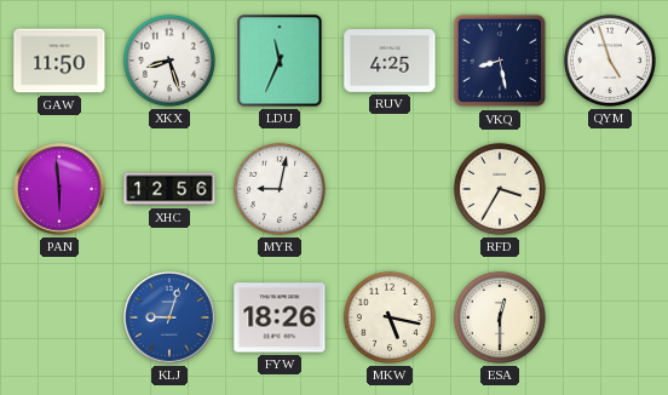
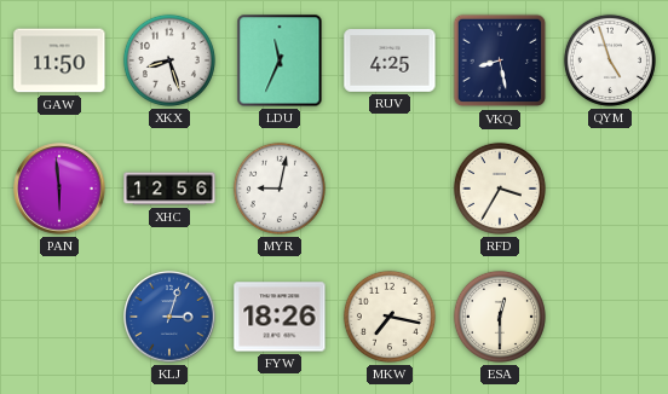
KLJ: 9:03 -> 3:03 (169, 317)
MKW: 5:17 -> 7:17 (390, 317)
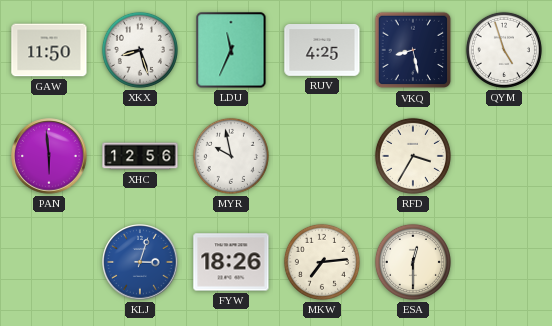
MYR: 9:02 -> 9:58 (231, 156)
MKW: 7:17 -> 7:14 (322, 262)
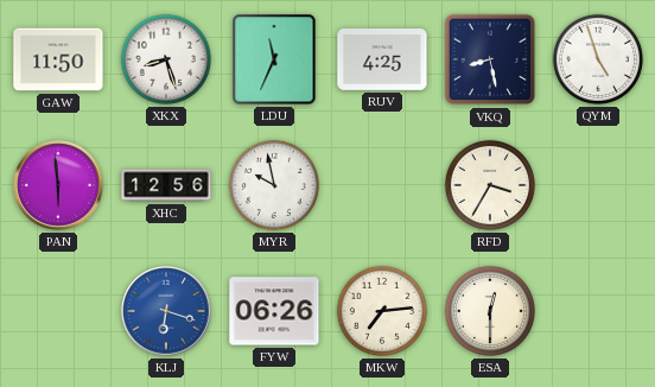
KLJ: 3:03 -> 6:18 (166, 311)
FYW: 18:26 -> 06:26 (274, 311)
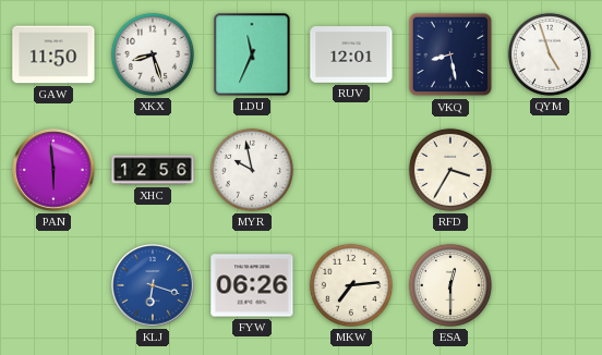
RUV: 4:25 -> 12:01 (351, 56)
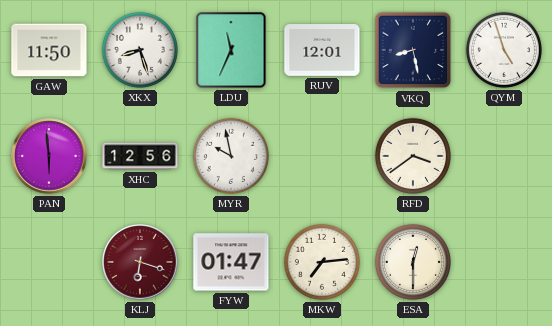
RFD: 3:35 -> 3:39 (413, 156)
KLJ dial: blue -> burgundy (140, 262)
FYW: 06:26 -> 01:47 (231, 262)
